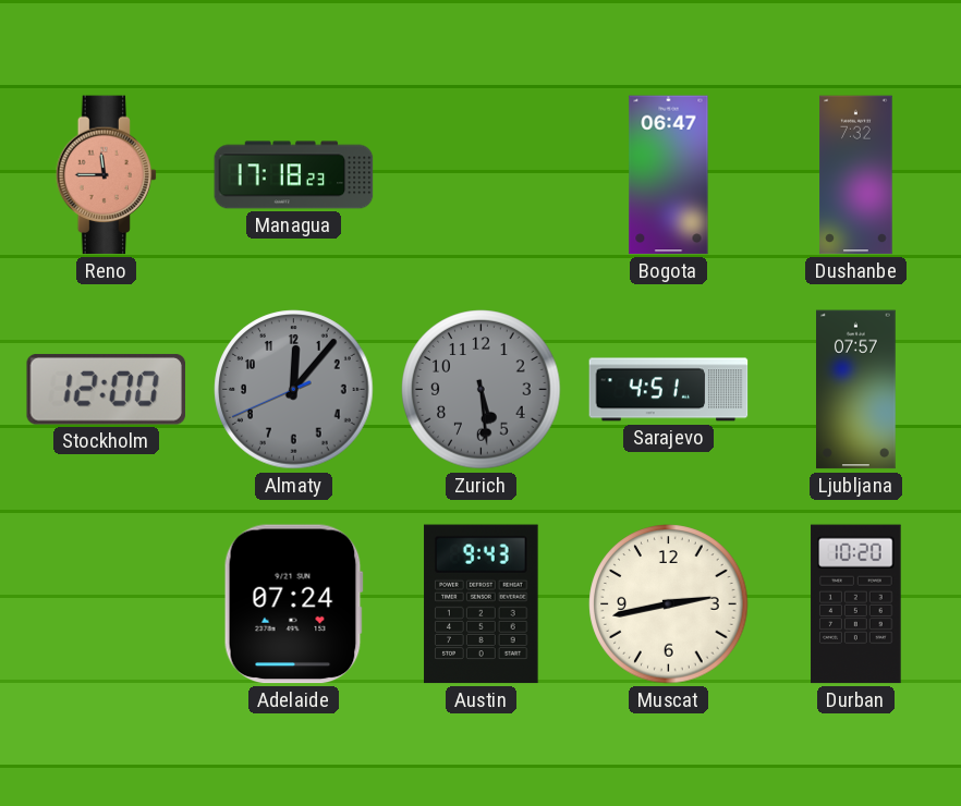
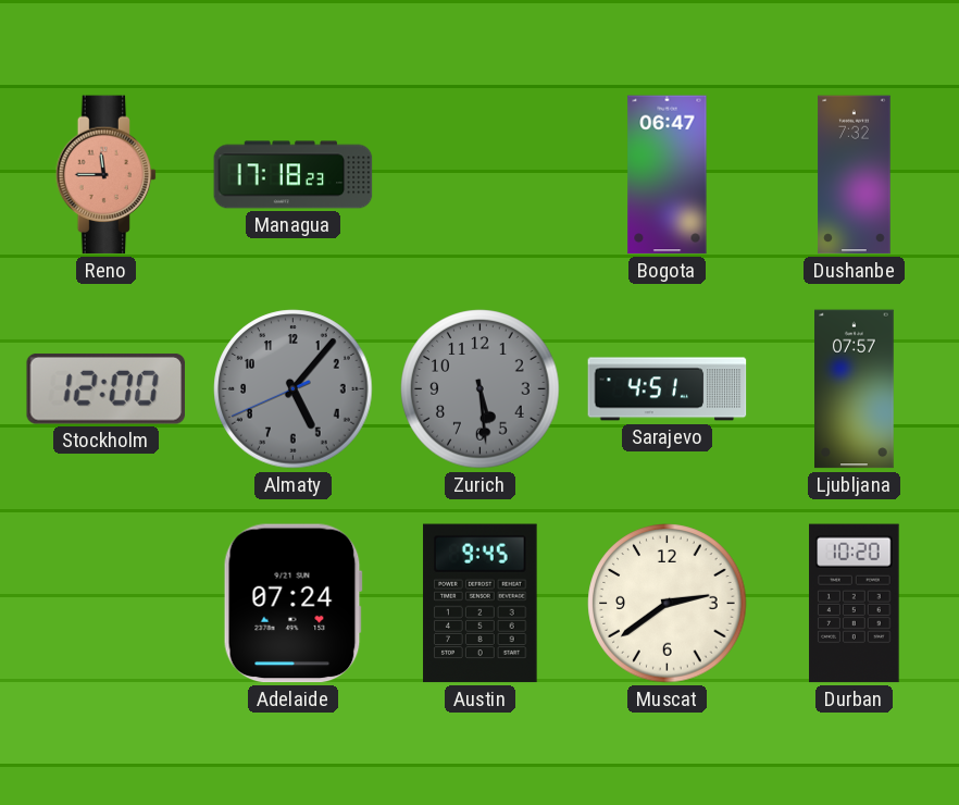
Almaty: 12:06 -> 5:06 (294, 389)
Austin: 9:43 -> 9:45 (481, 604)
Muscat: 2:43 -> 2:39 (668, 604)
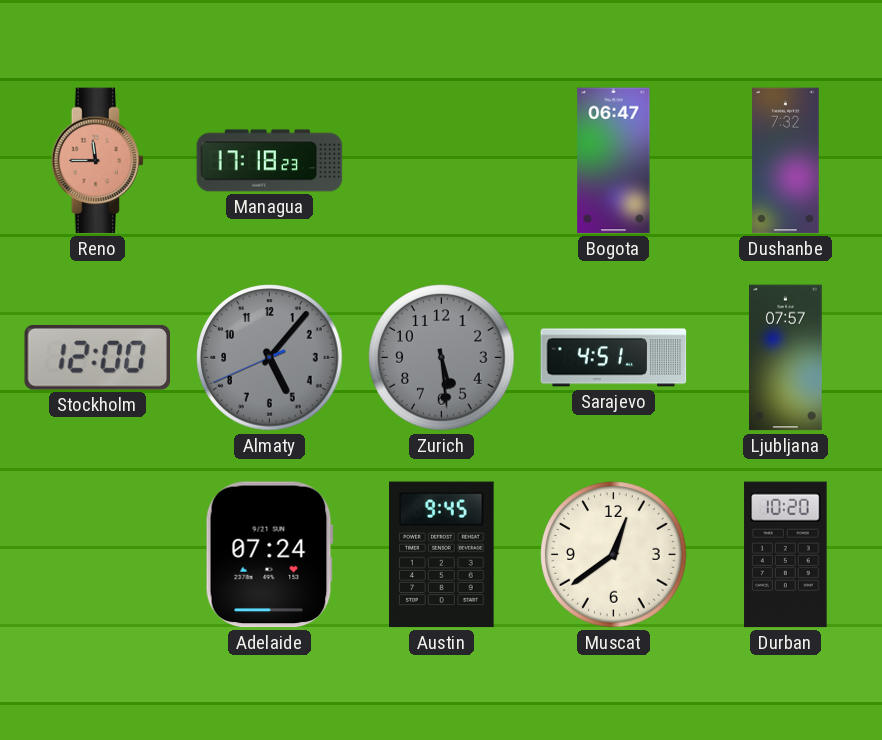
Muscat: 2:39 -> 12:39 (614, 555)
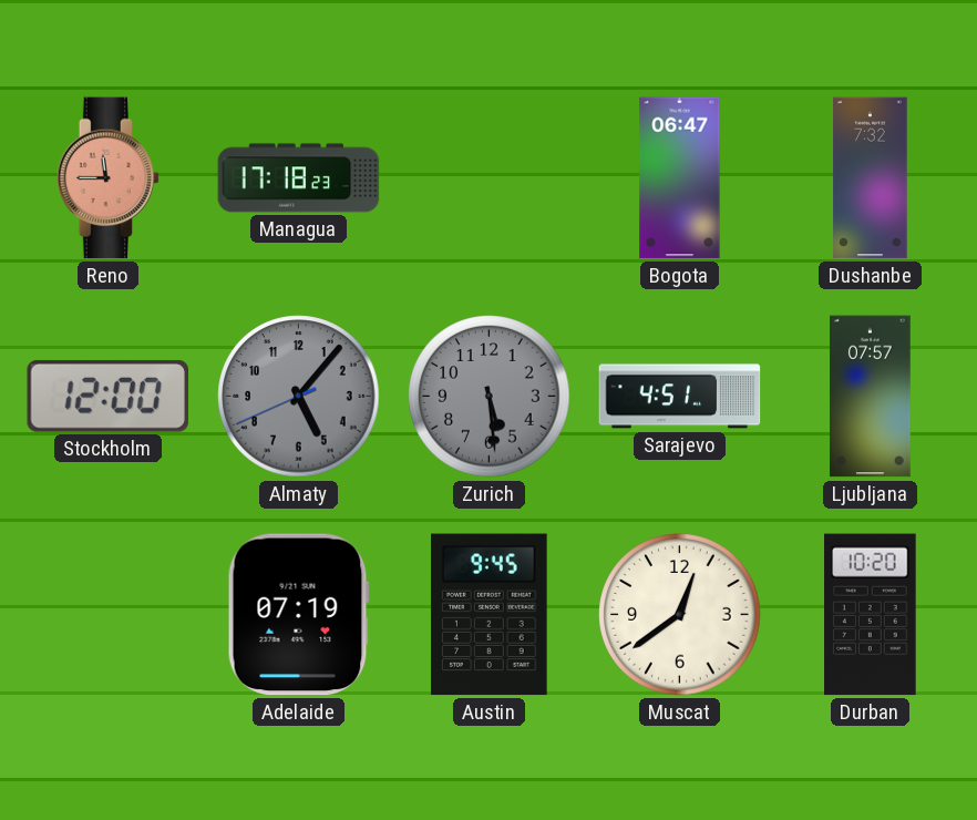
Adelaide: 07:24 -> 07:19 (298, 615)
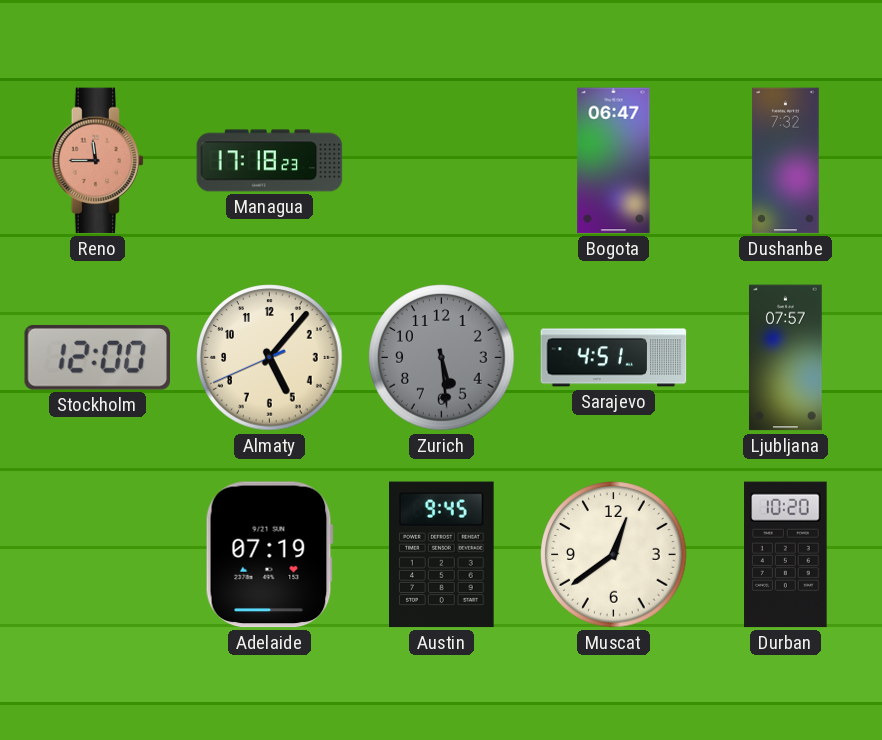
Almaty dial: grey -> cream (270, 358)
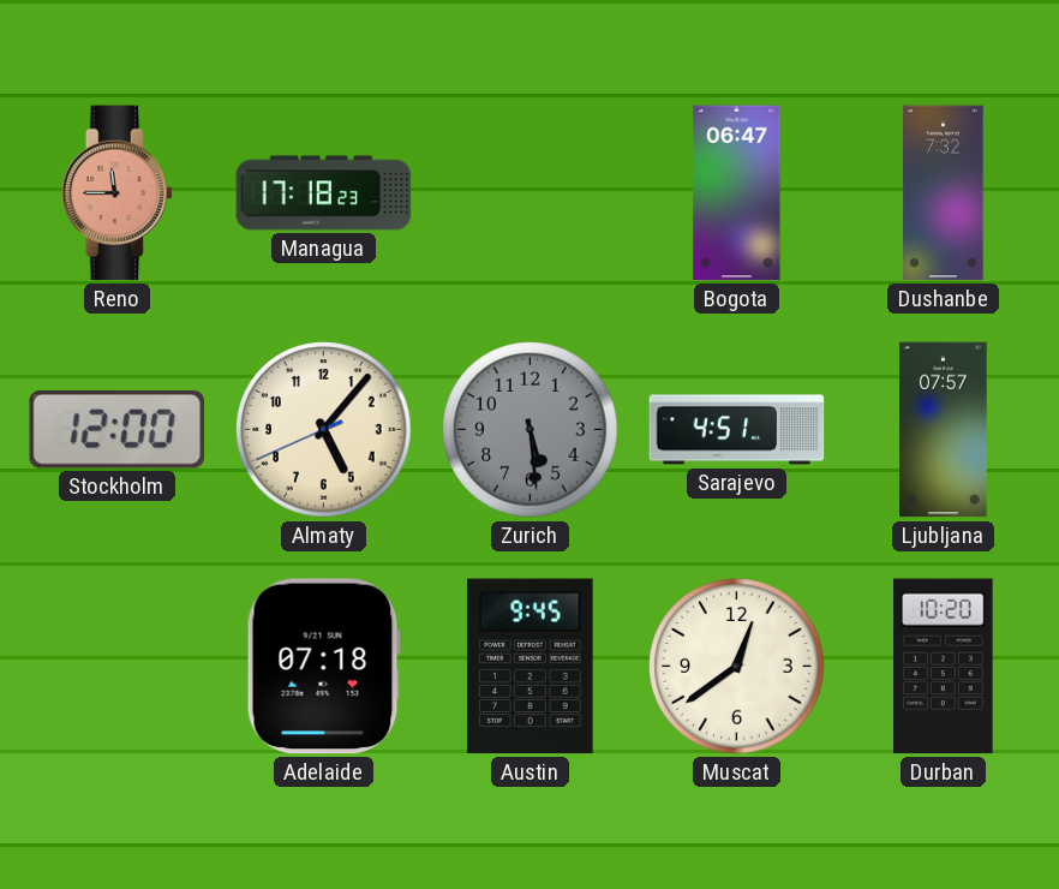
Adelaide: 07:19 -> 07:18 (323, 667)
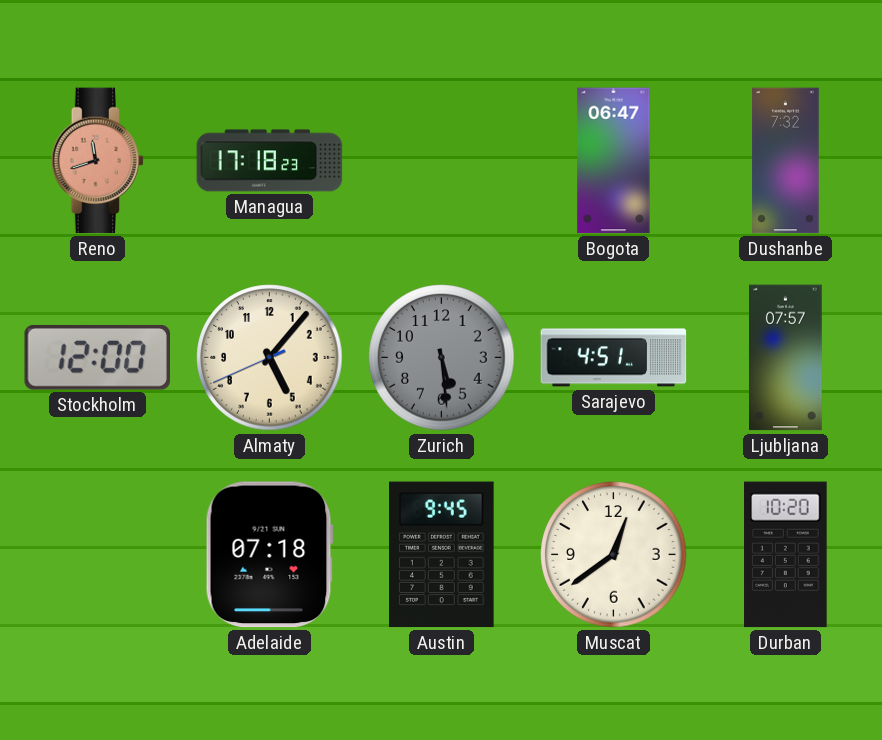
Reno: 11:45 -> 11:42 (98, 161)
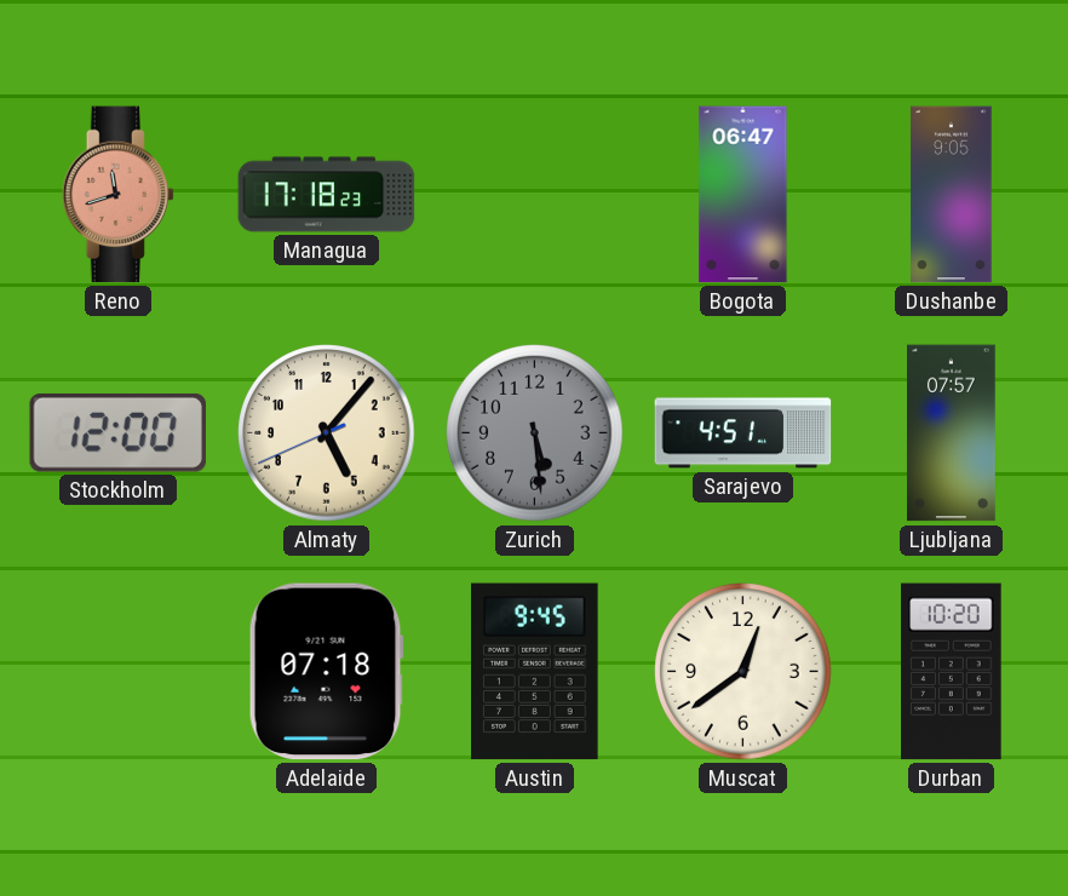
Dushanbe: 7:32 -> 9:05 (952, 195)
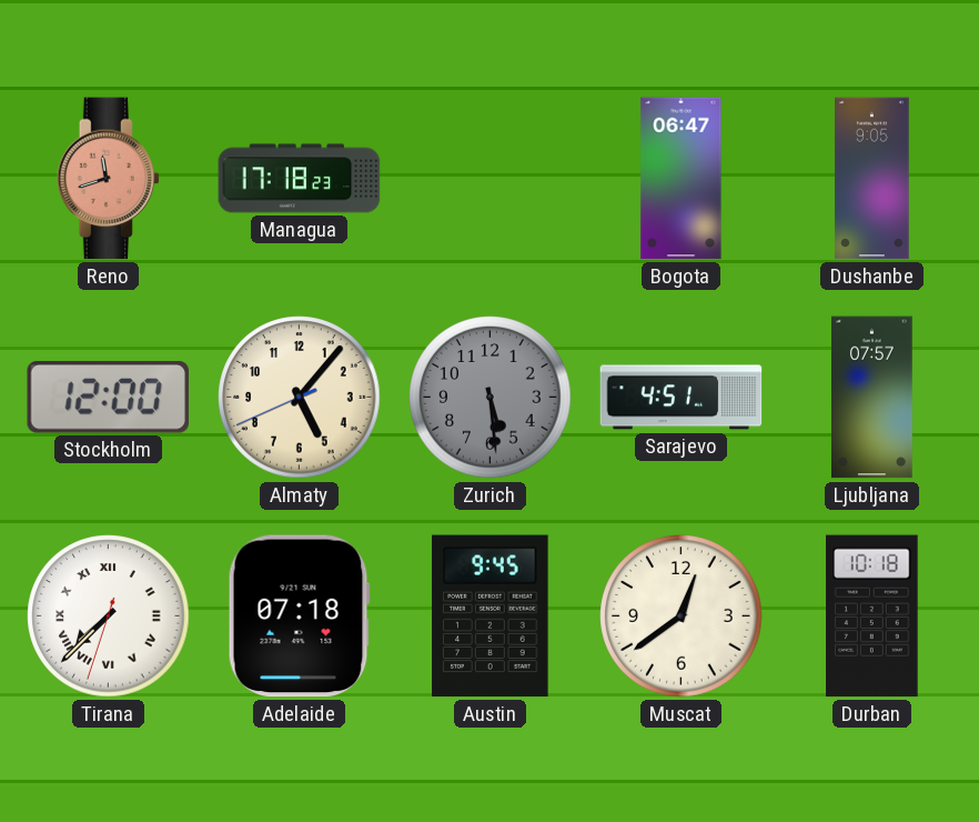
Tirana: none -> 7:37 (109, 616)
Durban: 10:20 -> 10:18 (872, 616)
